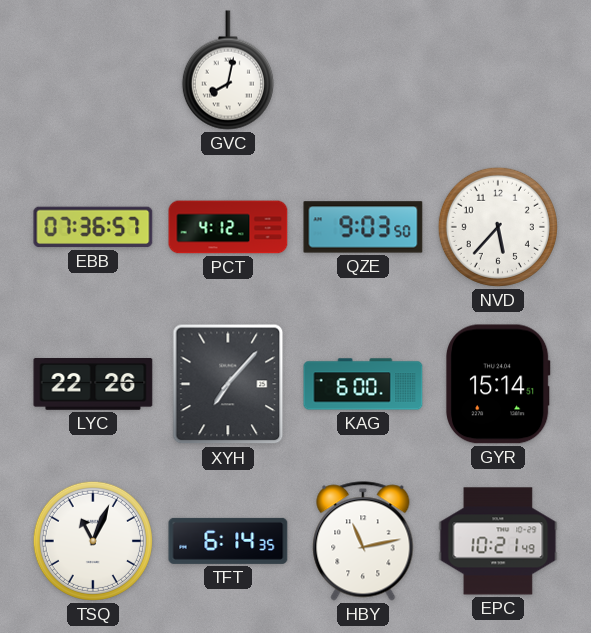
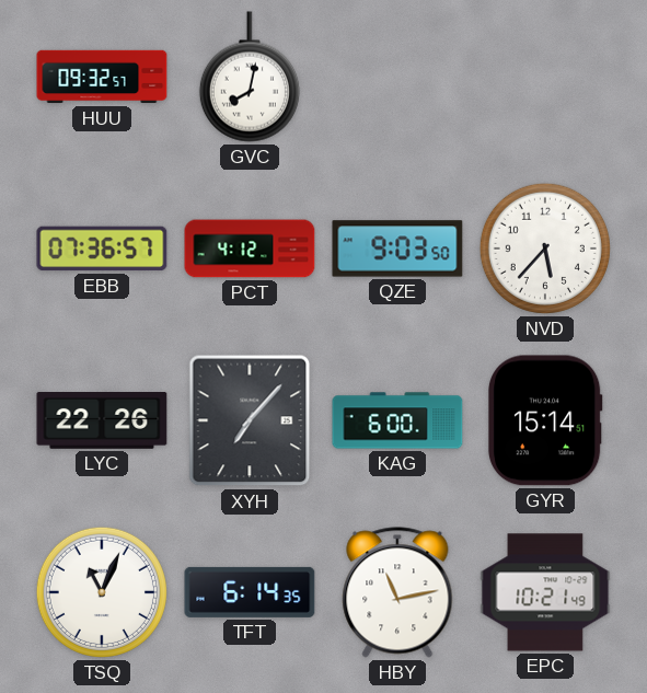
HUU: none -> 09:32 (102, 77)
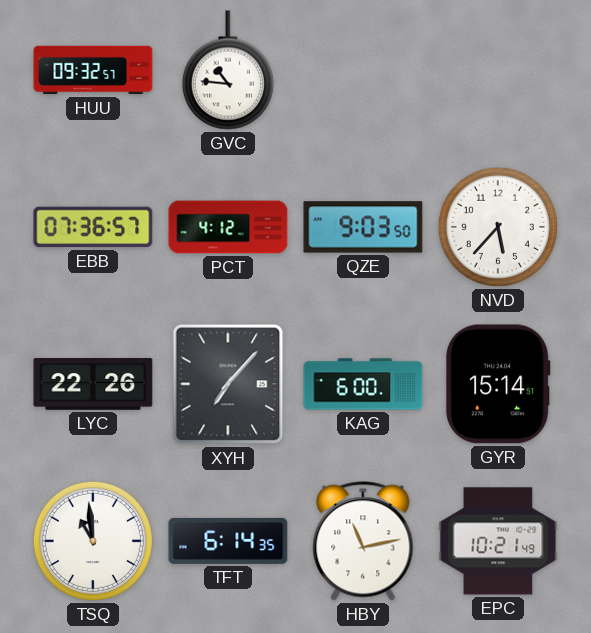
GVC: 8:02 -> 10:46 (228, 70)
TSQ: 11:04 -> 10:59 (93, 541)
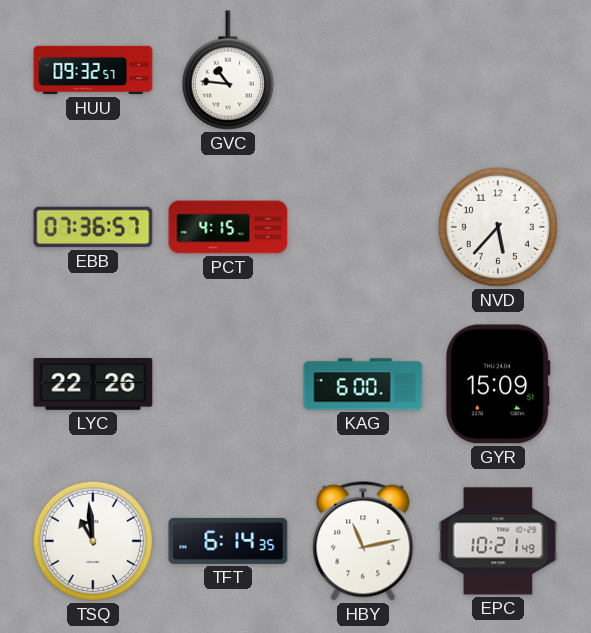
PCT: 4:12 -> 4:15 (228, 227)
QZE: 9:03 -> none (363, 227)
XYH: 7:07 -> none (228, 384)
GYR: 15:14 -> 15:09 (498, 384)
